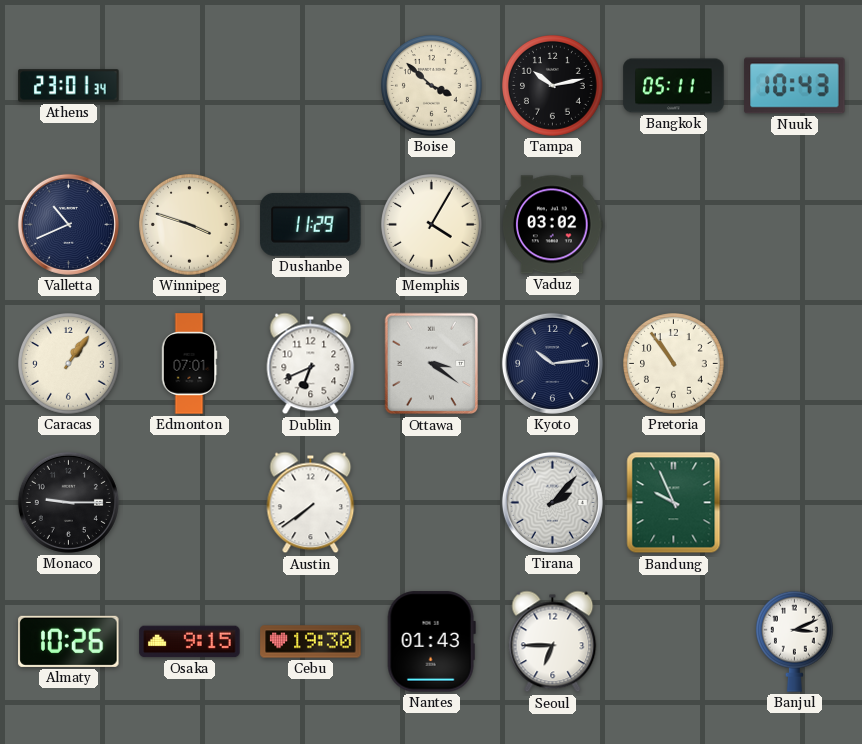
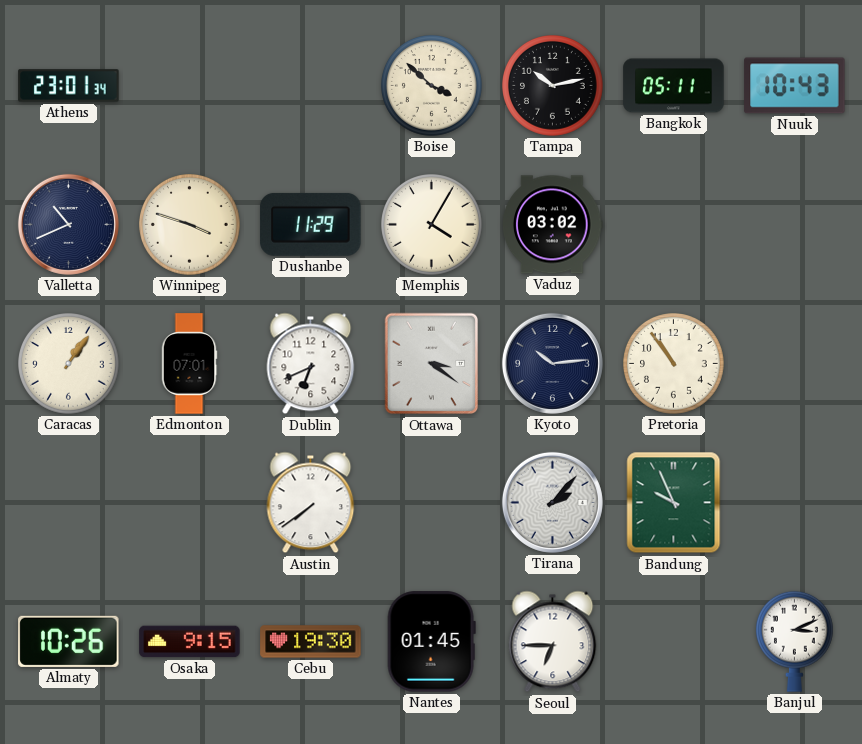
Monaco: 9:15 -> none (68, 502)
Nantes: 01:43 -> 01:45 (431, 642)
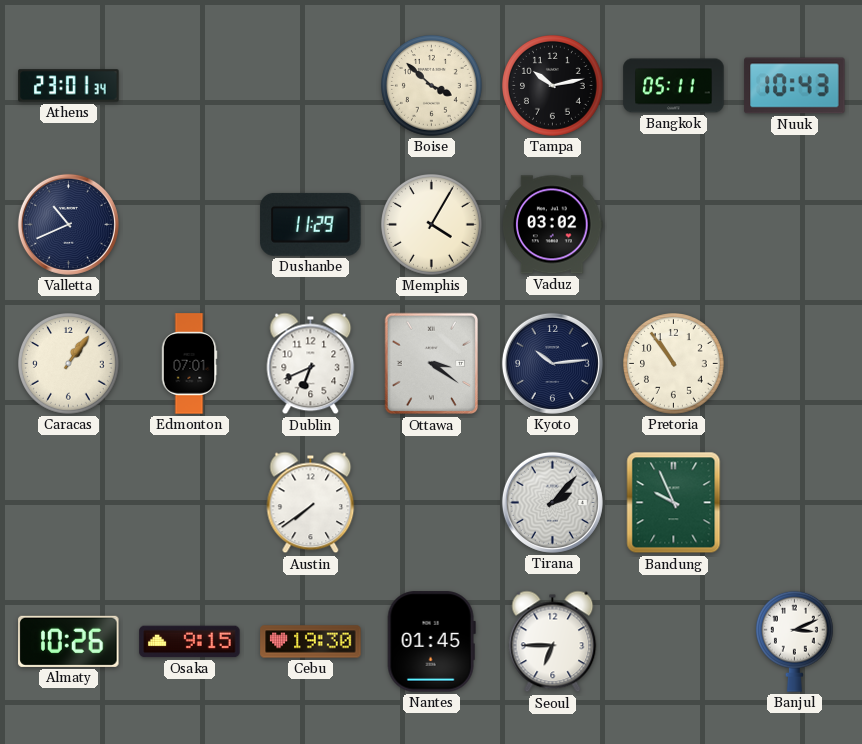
Winnipeg: 3:48 -> none (190, 225)
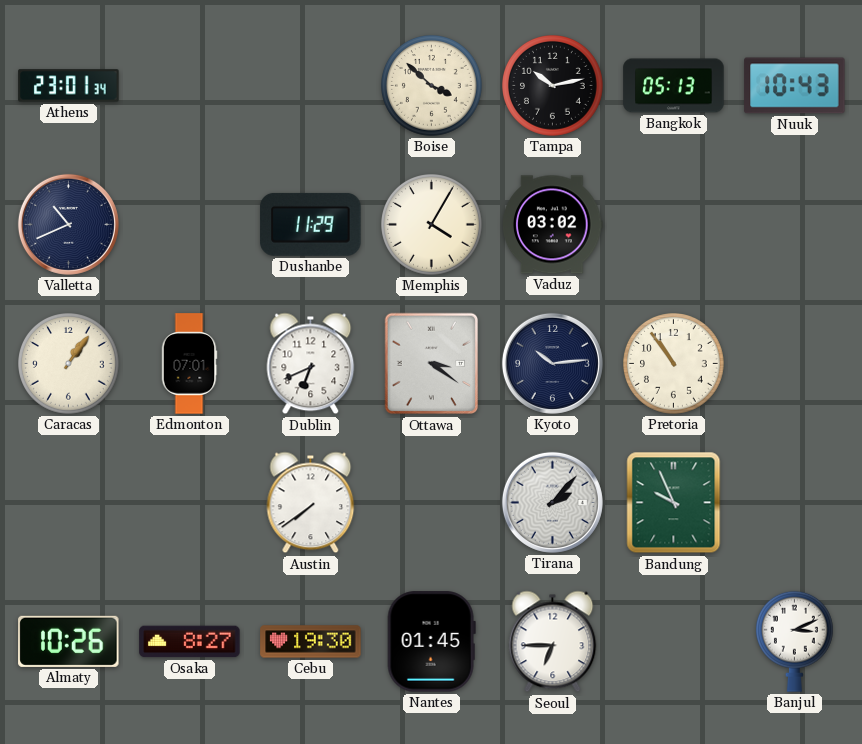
Bangkok: 05:11 -> 05:13 (674, 86)
Osaka: 9:15 -> 8:27 (190, 642)
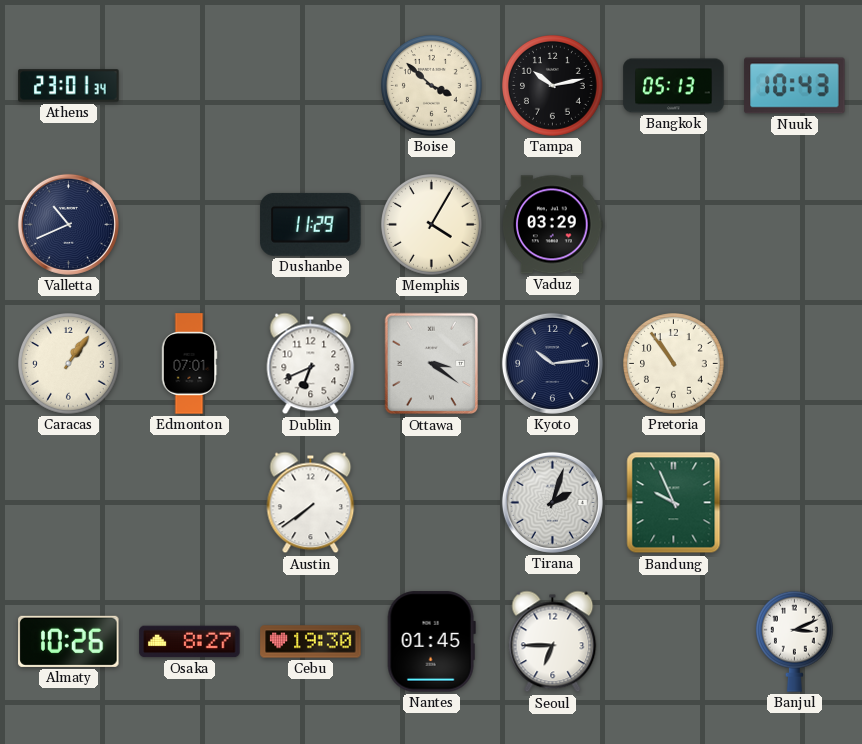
Vaduz: 03:02 -> 03:29 (553, 225)
Tirana: 2:07 -> 2:03 (552, 502)
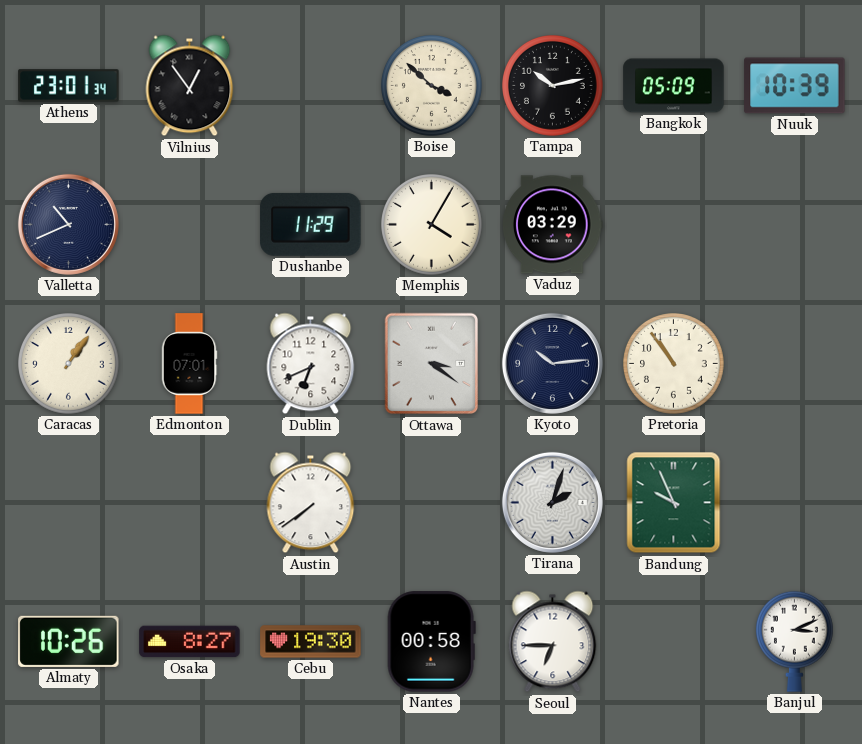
Vilnius: none -> 12:54 (190, 86)
Bangkok: 05:13 -> 05:09 (674, 86)
Nuuk: 10:43 -> 10:39 (795, 86)
Nantes: 01:45 -> 00:58 (431, 642)
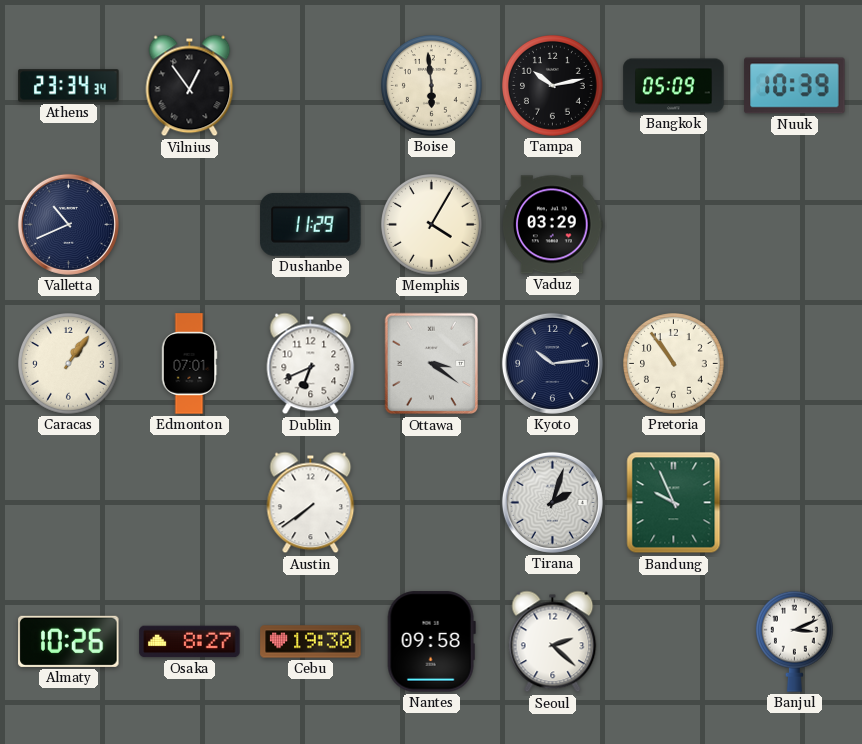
Athens: 23:01 -> 23:34 (69, 86)
Boise: 3:52 -> 5:59 (432, 86)
Nantes: 00:58 -> 09:58 (431, 642)
Seoul: 6:45 -> 2:22 (553, 642)
